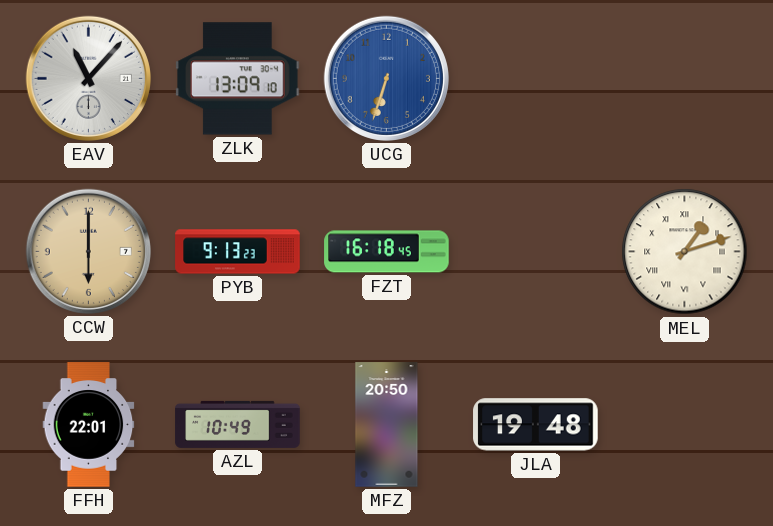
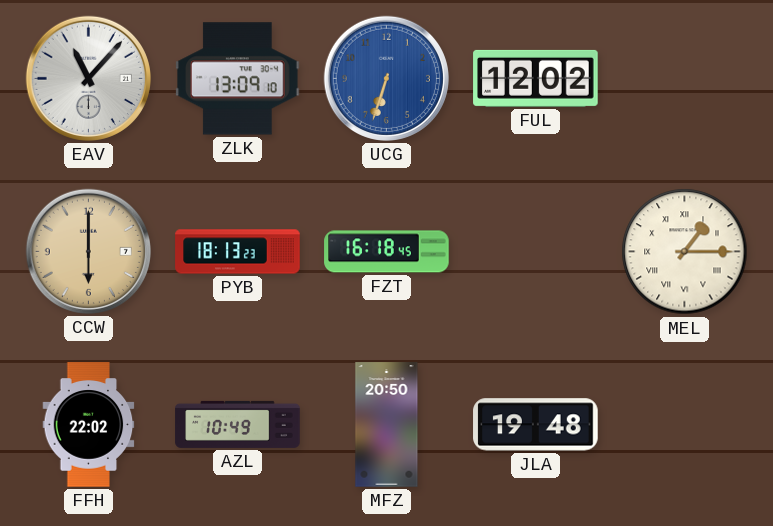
FUL: none -> 12:02 (536, 78)
PYB: 9:13 -> 18:13 (238, 252)
MEL: 1:12 -> 1:15 (685, 252)
FFH: 22:01 -> 22:02 (89, 425)
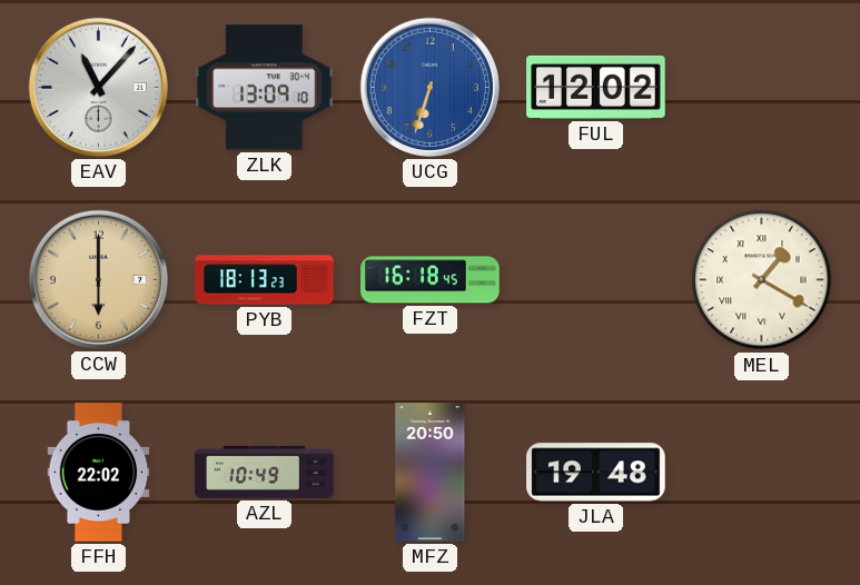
MEL: 1:15 -> 1:20 (762, 280)
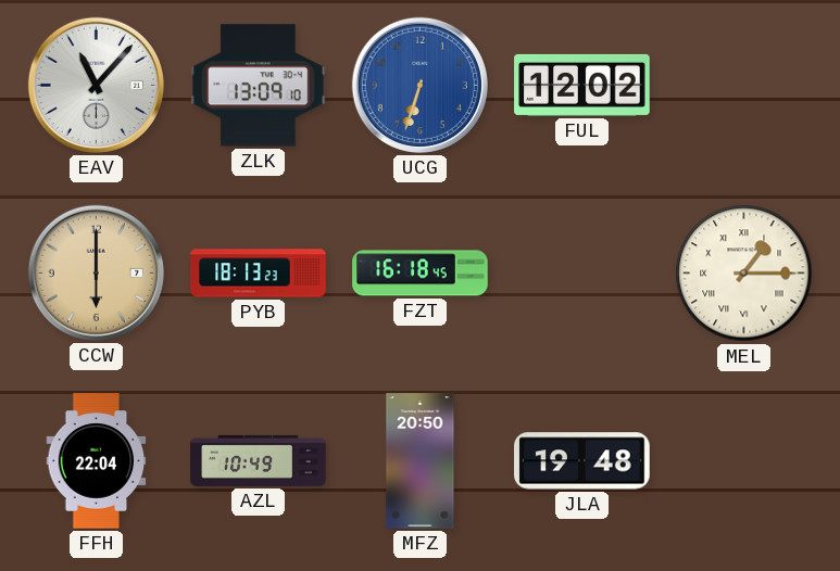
MEL: 1:20 -> 1:15 (744, 274)
FFH: 22:02 -> 22:04 (97, 461)
